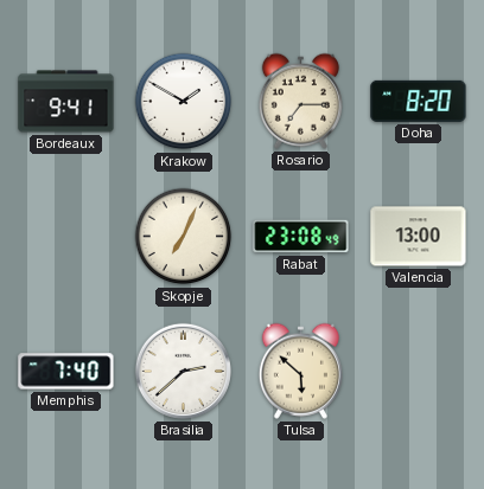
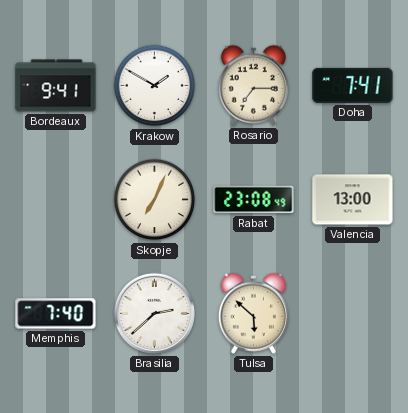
Doha: 8:20 -> 7:41 (353, 85)
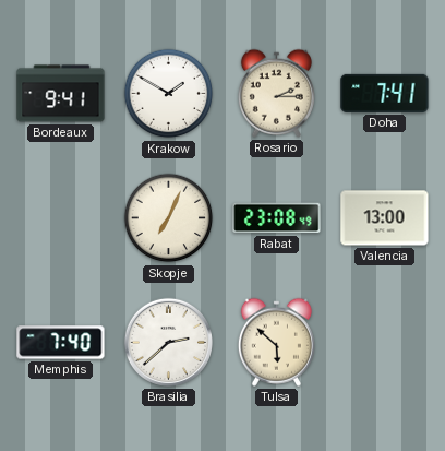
Rosario: 7:15 -> 2:15 (276, 93)
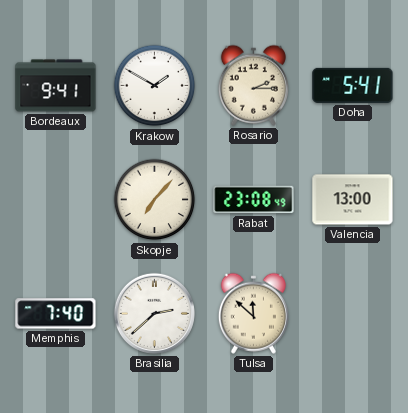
Doha: 7:41 -> 5:41 (353, 85)
Skopje: 7:04 -> 7:07 (155, 200)
Tulsa: 5:52 -> 11:52 (253, 313)
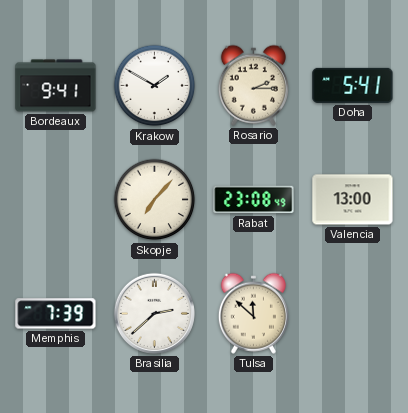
Memphis: 7:40 -> 7:39 (56, 314)
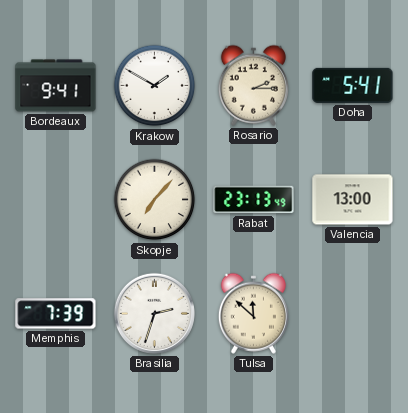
Rabat: 23:08 -> 23:13 (254, 200)
Brasilia: 2:38 -> 2:33 (154, 313)
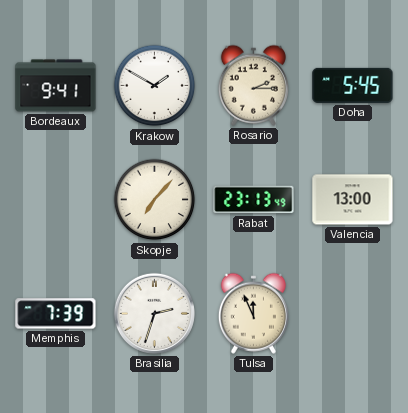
Doha: 5:41 -> 5:45 (353, 85)
Tulsa: 11:52 -> 11:56 (253, 313)
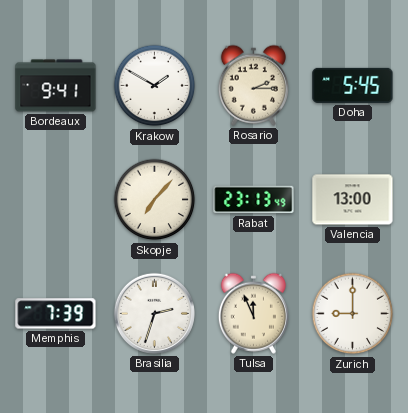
Zurich: none -> 9:00 (353, 314)
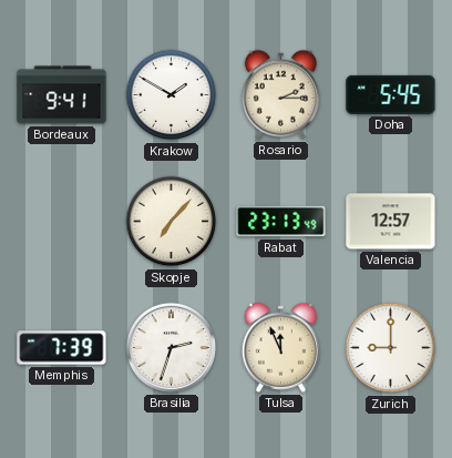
Valencia: 13:00 -> 12:57 (391, 222)
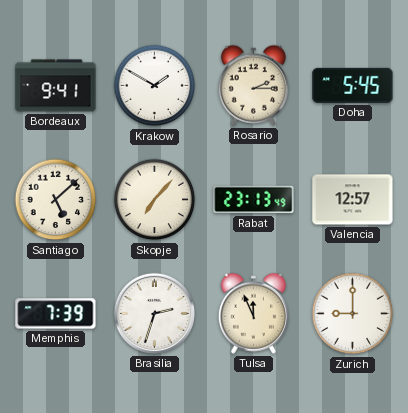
Santiago: none -> 5:08 (56, 200)
